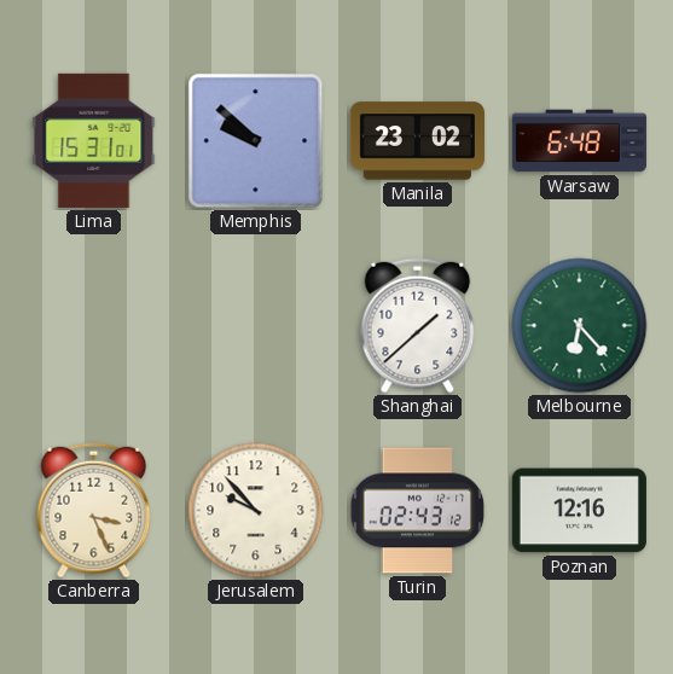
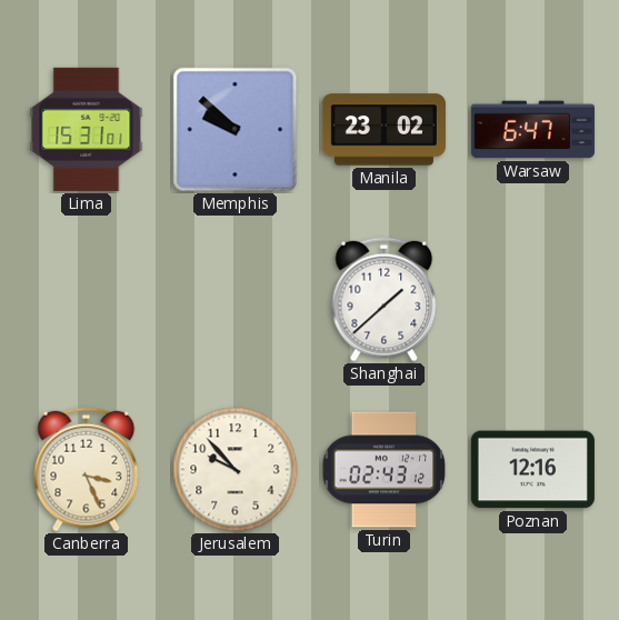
Warsaw: 6:48 -> 6:47 (532, 130)
Melbourne: 6:23 -> none (580, 326)
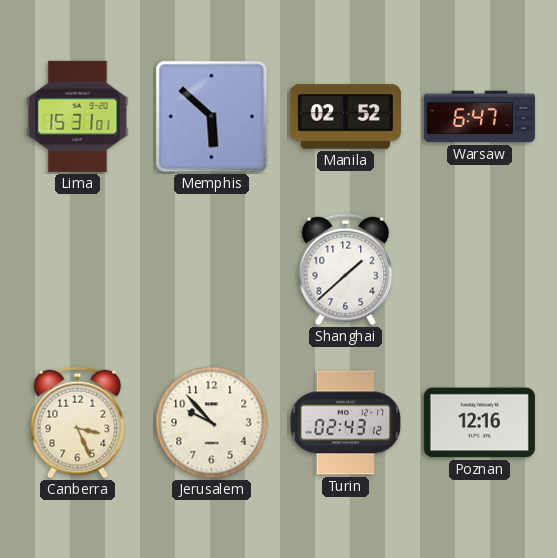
Memphis: 9:52 -> 5:52 (212, 117)
Manila: 23:02 -> 02:52 (345, 117)
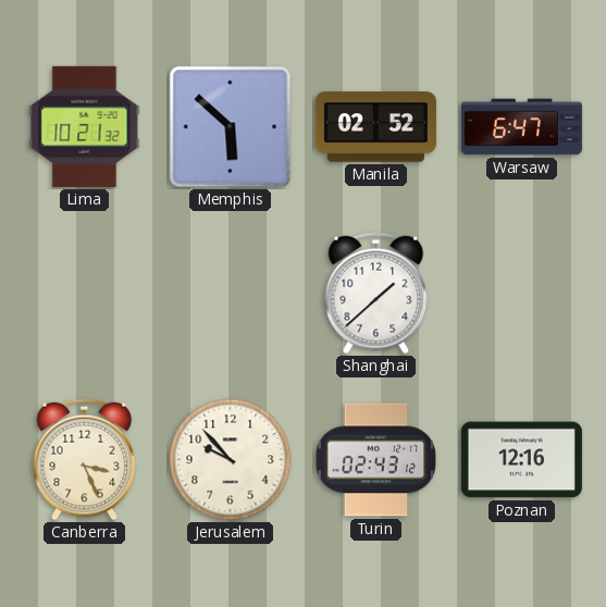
Lima: 15:31 -> 10:21 (85, 126)
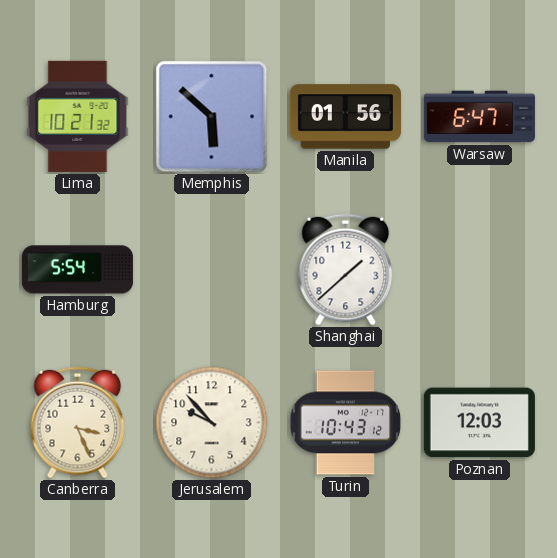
Manila: 02:52 -> 01:56 (345, 117)
Hamburg: none -> 5:54 (77, 270)
Turin: 02:43 -> 10:43 (346, 423)
Poznan: 12:16 -> 12:03 (479, 423)
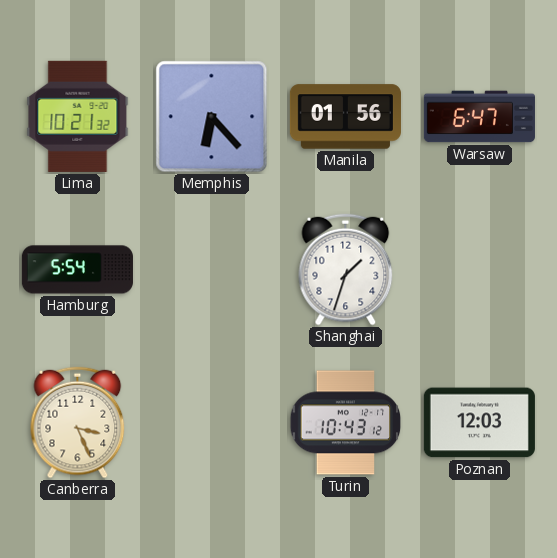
Memphis: 5:52 -> 6:23 (212, 117)
Shanghai: 1:38 -> 1:33 (346, 270)
Jerusalem: 9:53 -> none (212, 423)
